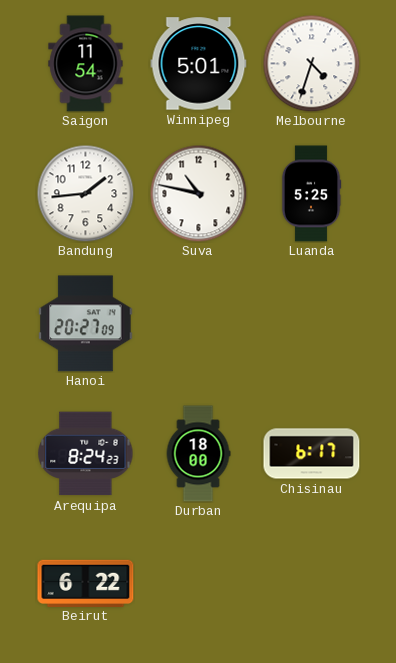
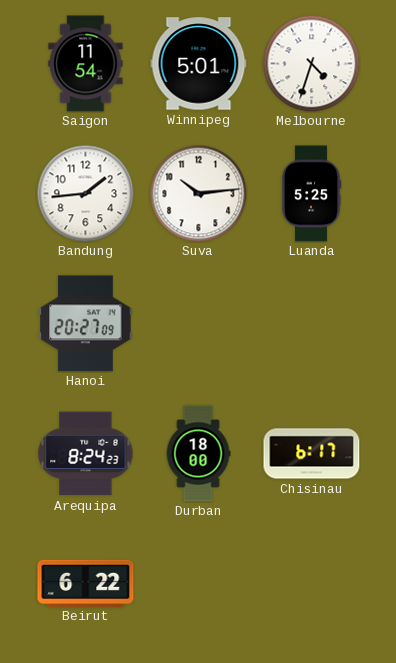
Suva: 10:47 -> 10:14 (198, 193)
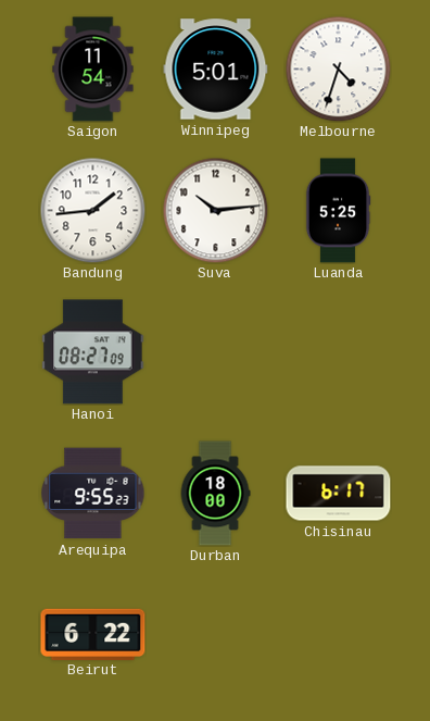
Hanoi: 20:27 -> 08:27 (93, 352)
Arequipa: 8:24 -> 9:55 (93, 494)
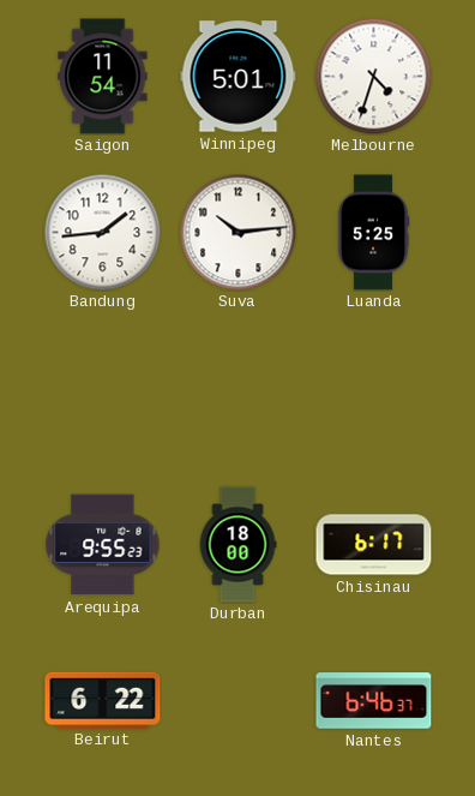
Hanoi: 08:27 -> none (93, 352)
Nantes: none -> 6:46 (374, 701)
